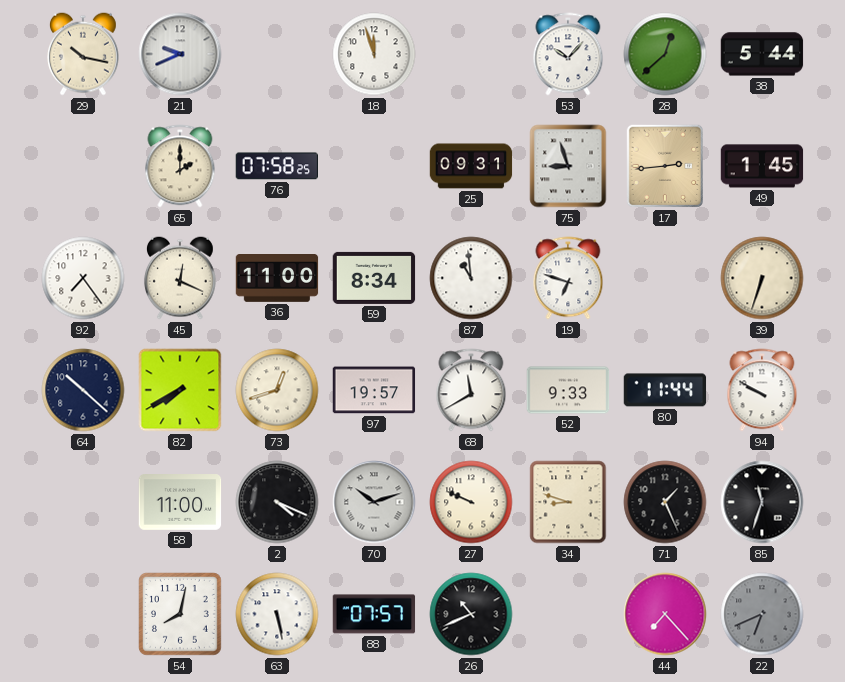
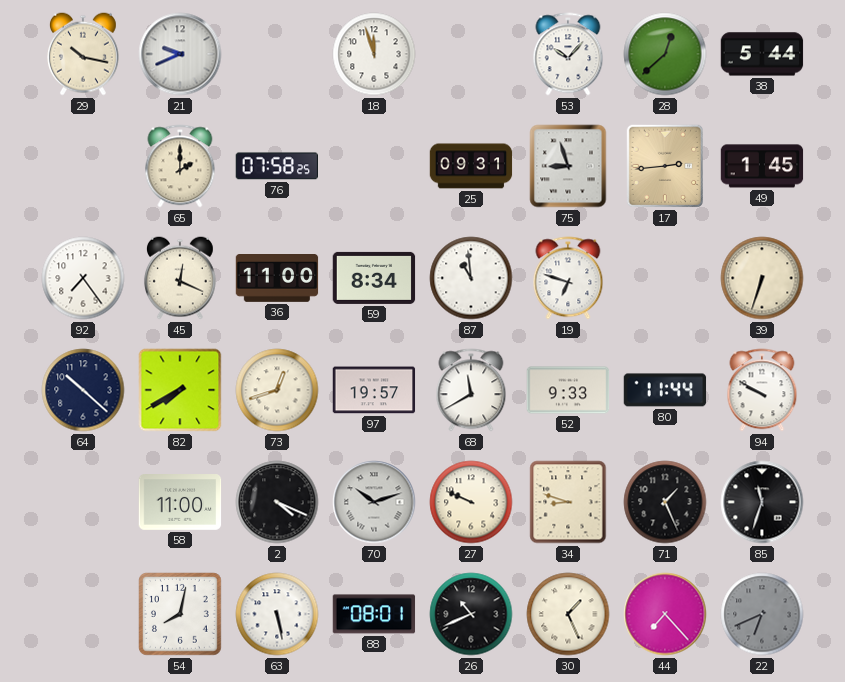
88: 07:57 -> 08:01 (374, 614)
30: none -> 1:26 (568, 614)
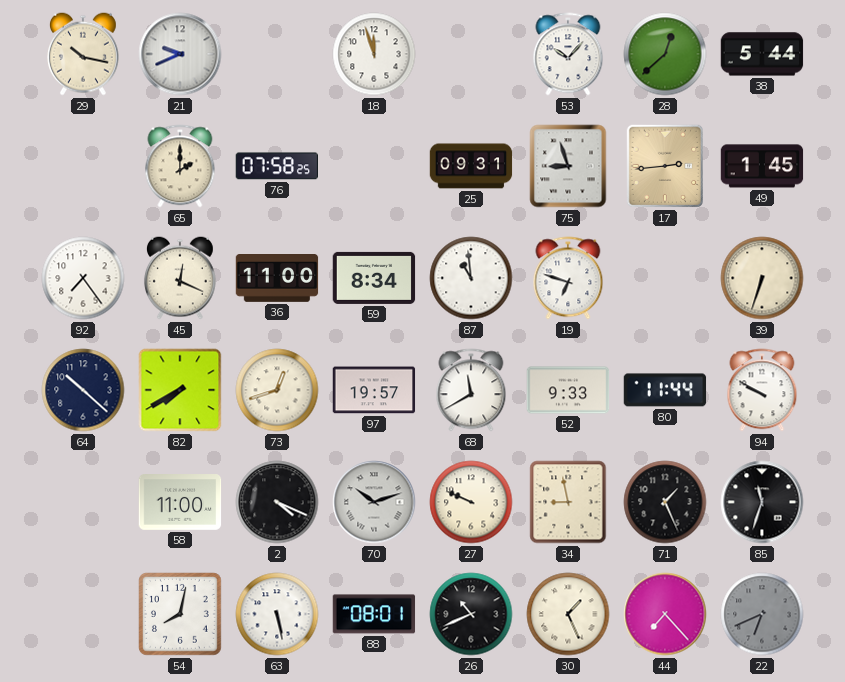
34: 8:48 -> 8:58 (568, 502)
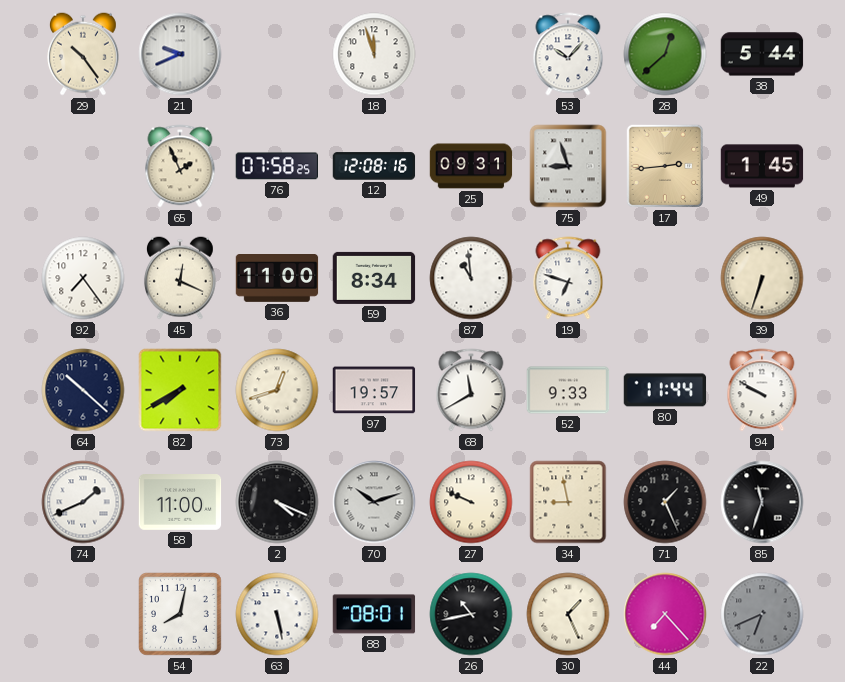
29: 10:17 -> 10:24 (83, 54)
65: 2:00 -> 1:56 (180, 166)
12: none -> 12:08 (374, 166)
74: none -> 1:41 (83, 502)
26: 10:41 -> 10:43 (471, 614)
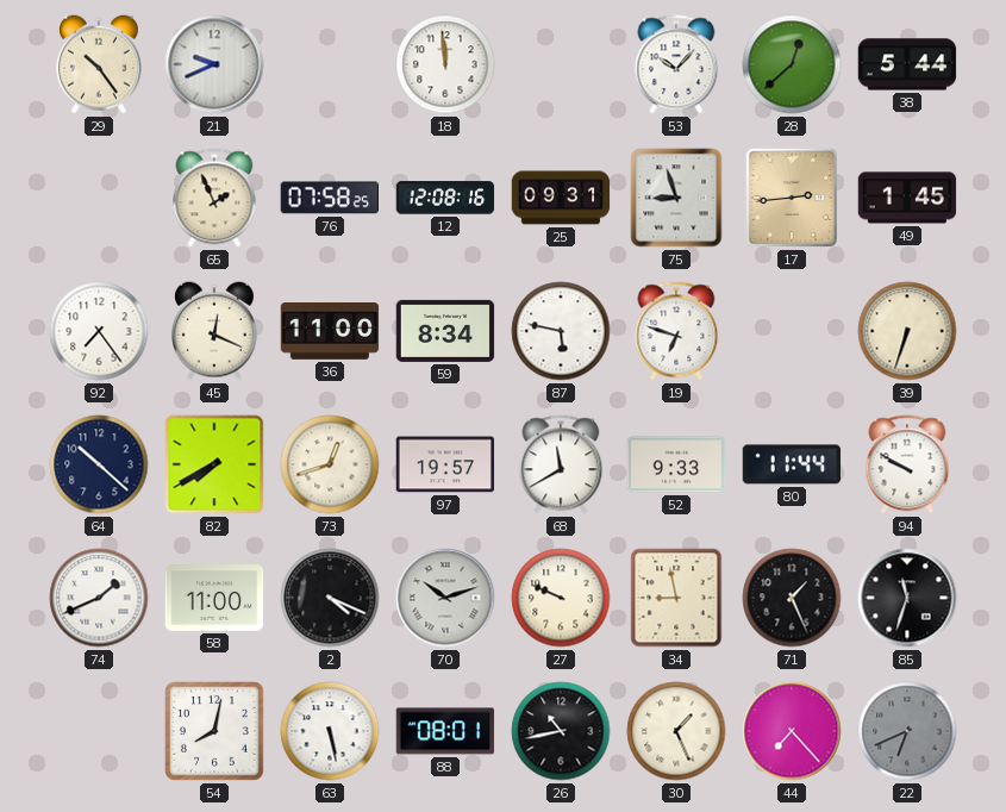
18: 11:57 -> 11:59 (445, 64)
87: 10:59 -> 5:47 (561, 331)
